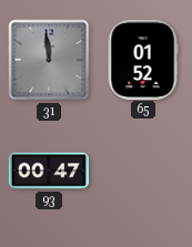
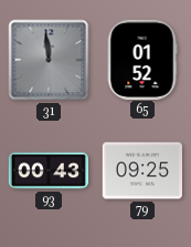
93: 00:47 -> 00:43 (47, 171)
79: none -> 09:25 (141, 171)
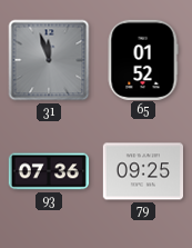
31: 11:59 -> 11:57 (49, 60)
93: 00:43 -> 07:36 (48, 171)
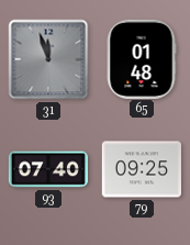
65: 01:52 -> 01:48 (142, 58)
93: 07:36 -> 07:40 (47, 169)
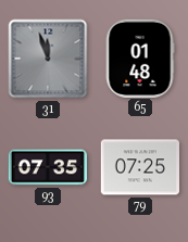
93: 07:40 -> 07:35 (47, 167)
79: 09:25 -> 07:25 (139, 167)
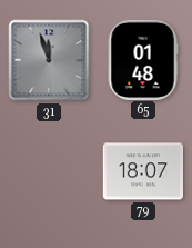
93: 07:35 -> none (47, 167)
79: 07:25 -> 18:07 (142, 171)
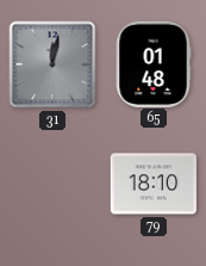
31: 11:57 -> 12:02 (52, 64)
79: 18:07 -> 18:10 (152, 184)
